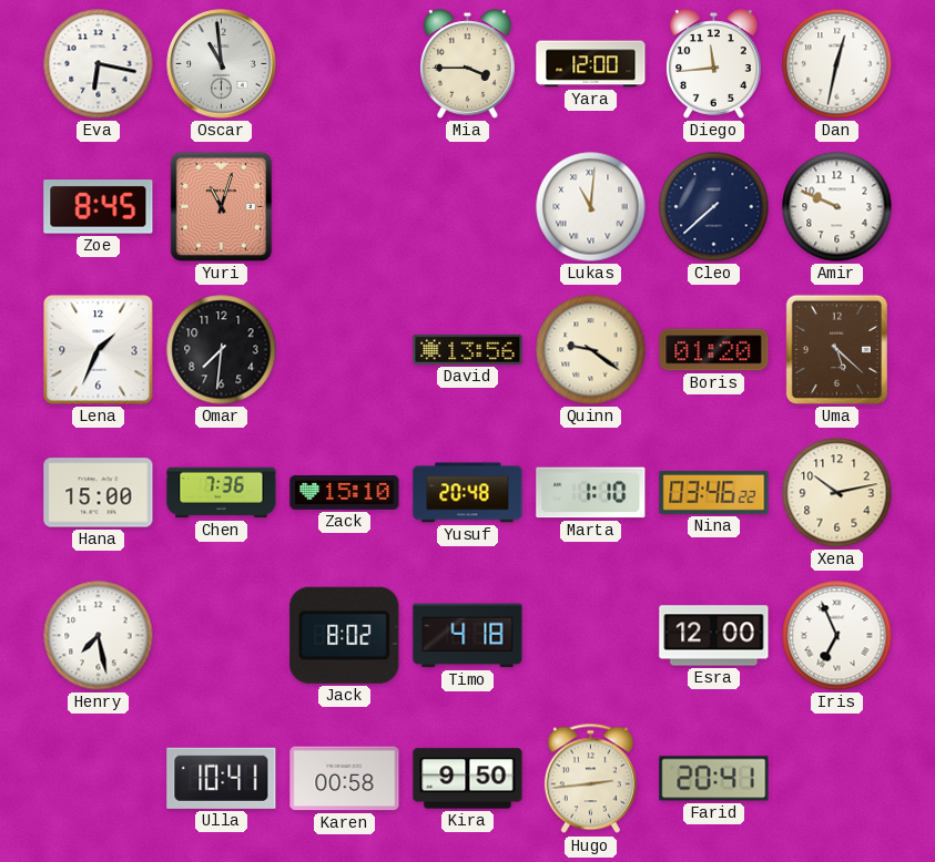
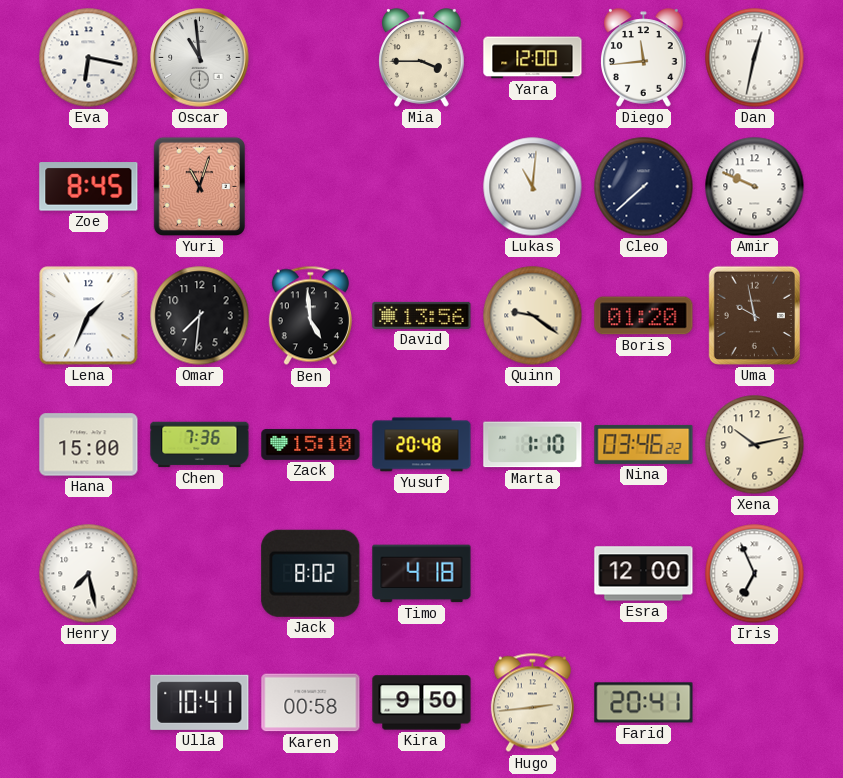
Ben: none -> 4:59 (310, 316)
Uma: 5:22 -> 9:58 (754, 315)
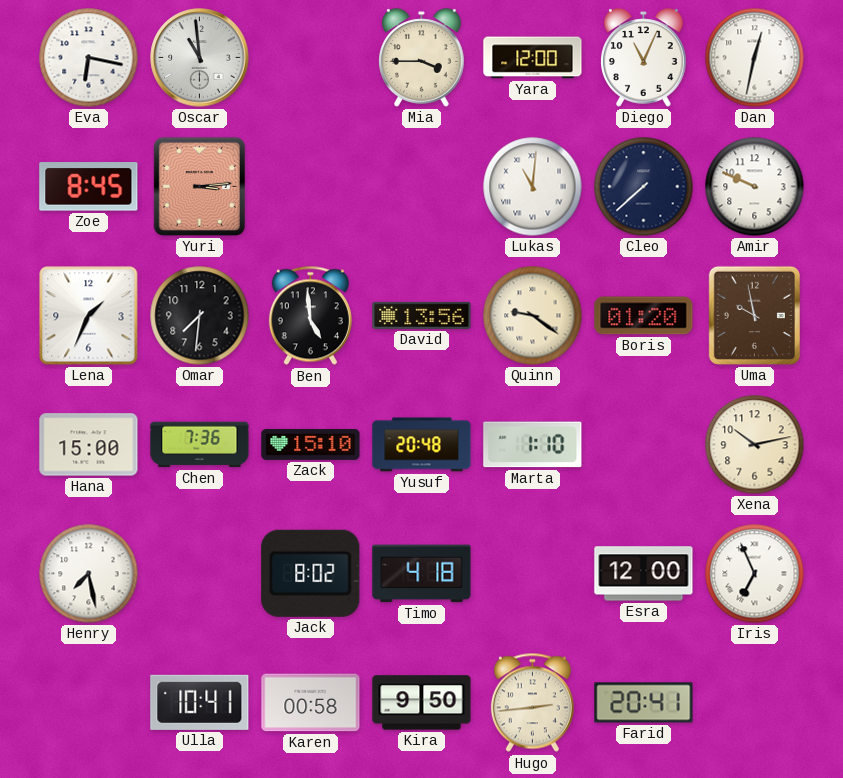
Diego: 11:44 -> 11:04 (644, 58)
Yuri: 11:03 -> 3:14 (199, 186)
Nina: 03:46 -> none (644, 444)
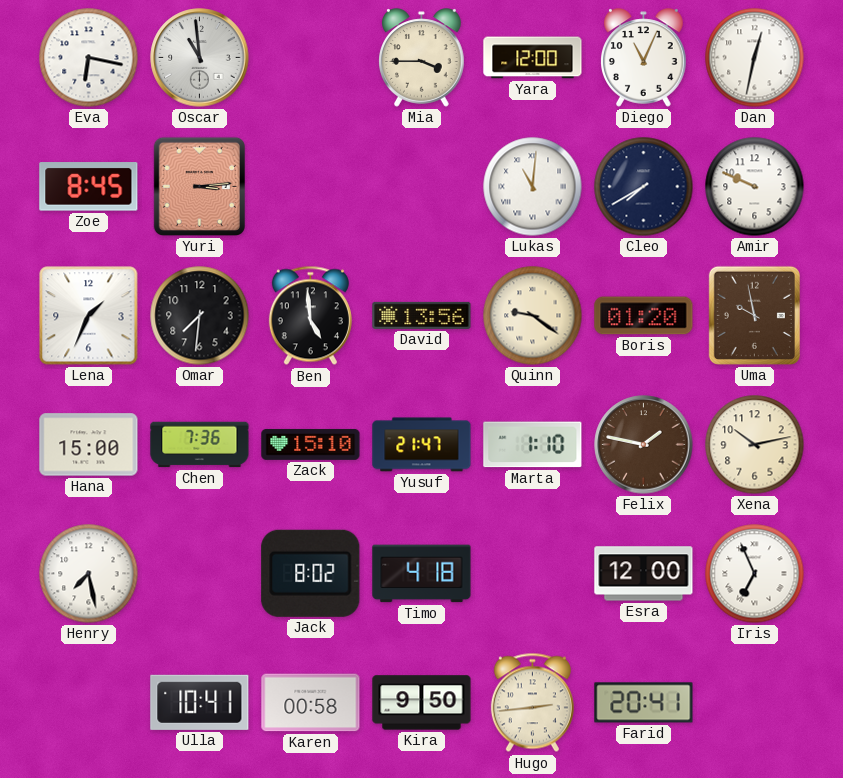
Cleo: 7:38 -> 7:40 (644, 187)
Yusuf: 20:48 -> 21:47 (422, 445)
Felix: none -> 1:47 (644, 445)
